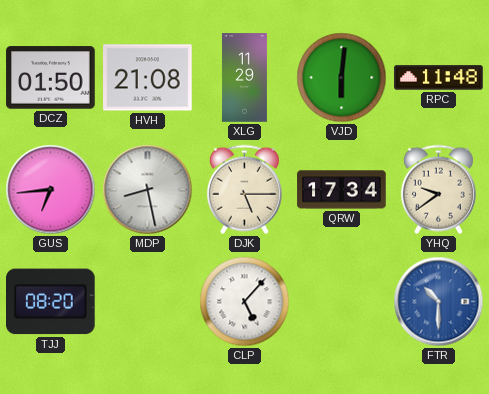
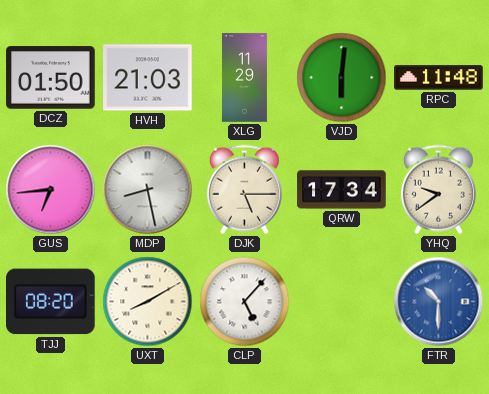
HVH: 21:08 -> 21:03 (148, 78)
UXT: none -> 8:10 (148, 302)
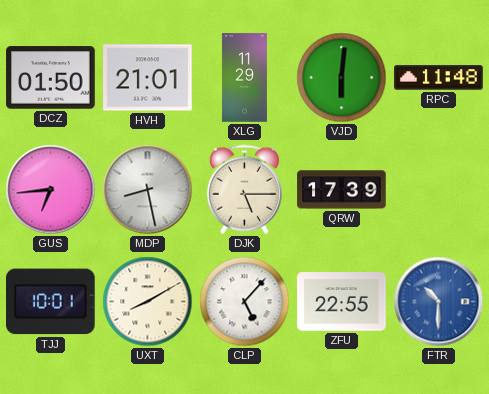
HVH: 21:03 -> 21:01 (148, 78)
QRW: 17:34 -> 17:39 (342, 190)
YHQ: 9:39 -> none (438, 190)
TJJ: 08:20 -> 10:01 (51, 302)
ZFU: none -> 22:55 (342, 302)
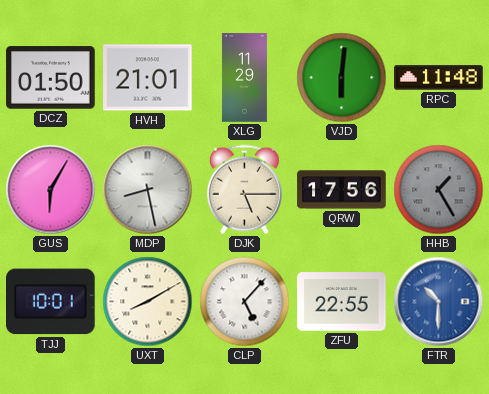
GUS: 6:44 -> 6:05 (51, 190)
QRW: 17:39 -> 17:56 (342, 190)
HHB: none -> 1:25 (439, 190)
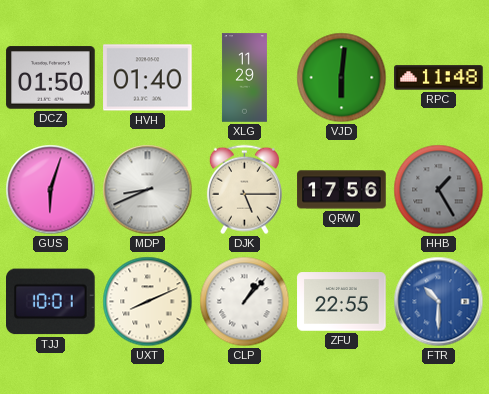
HVH: 21:01 -> 01:40 (148, 78)
GUS: 6:05 -> 6:03 (51, 190)
MDP: 8:28 -> 8:41 (148, 190)
UXT: 8:10 -> 8:11 (148, 302)
CLP: 5:07 -> 1:07 (245, 302)
